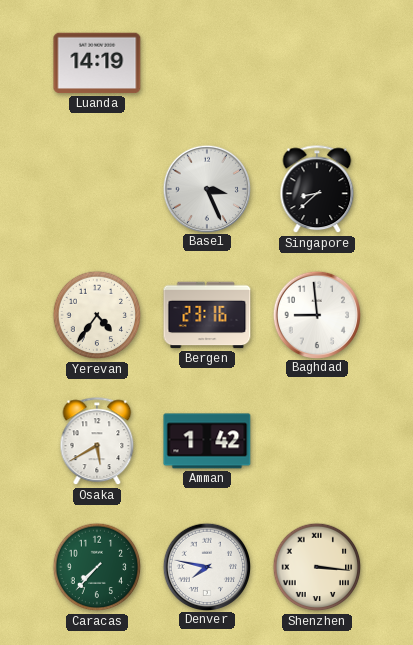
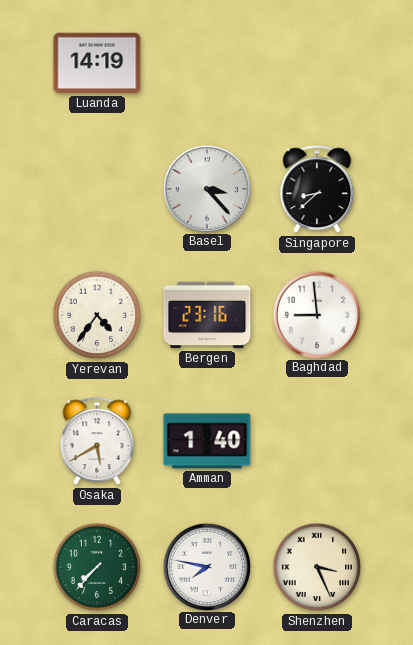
Basel: 3:26 -> 3:23 (206, 188)
Amman: 1:42 -> 1:40 (207, 441)
Shenzhen: 3:16 -> 3:26 (317, 567)
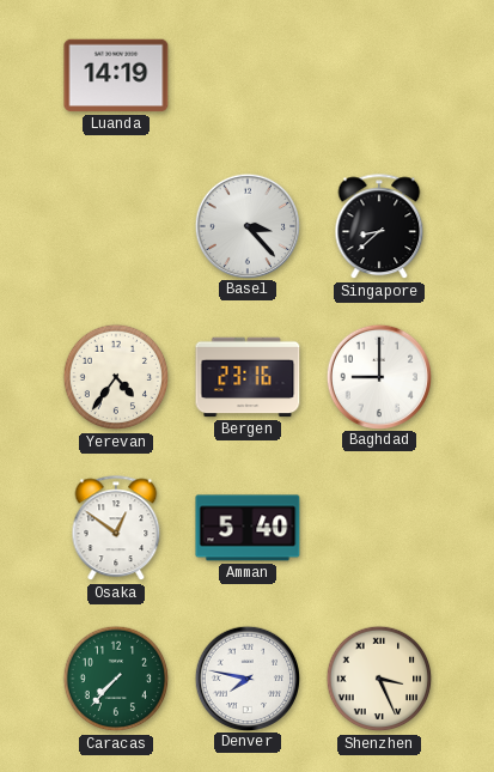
Baghdad: 8:59 -> 9:00 (378, 376)
Osaka: 5:40 -> 12:51 (116, 529)
Amman: 1:40 -> 5:40 (248, 528)
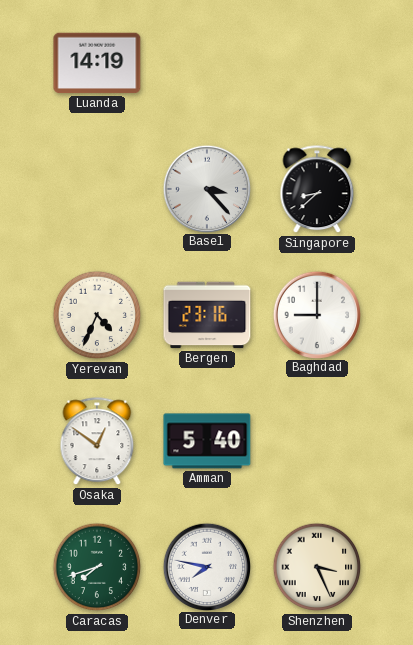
Yerevan: 4:36 -> 4:34 (97, 315)
Caracas: 7:37 -> 7:42 (97, 567)
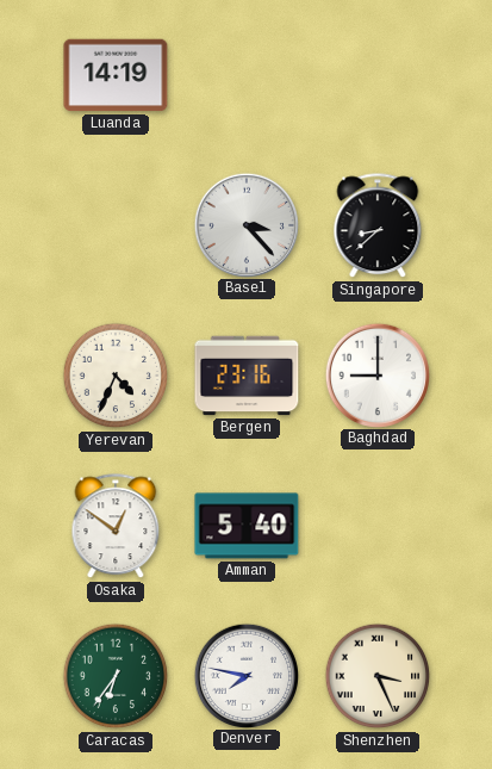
Caracas: 7:42 -> 6:36 (116, 676)
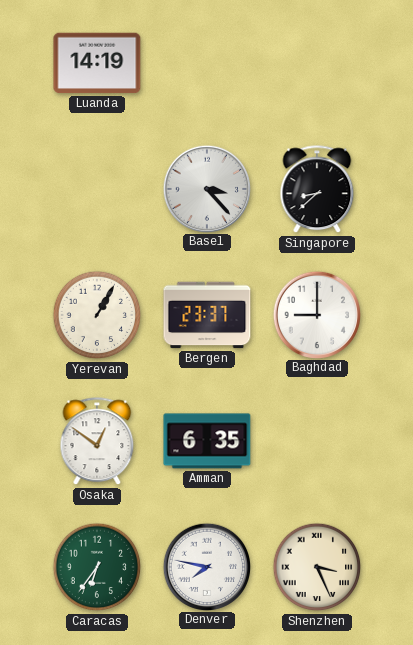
Yerevan: 4:34 -> 1:05 (97, 315)
Bergen: 23:16 -> 23:37 (207, 315)
Amman: 5:40 -> 6:35 (207, 441)
